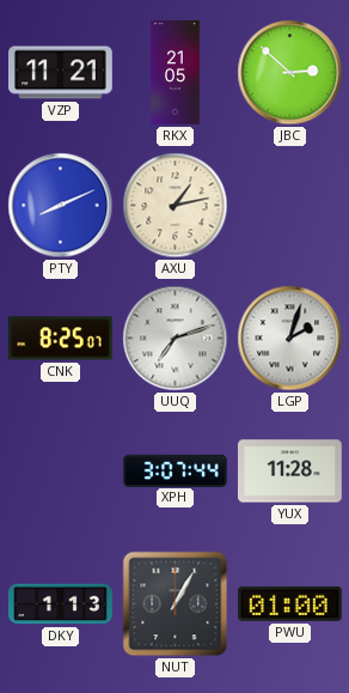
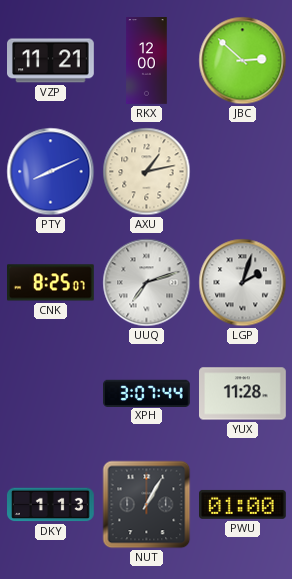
RKX: 21:05 -> 12:00 (147, 61)
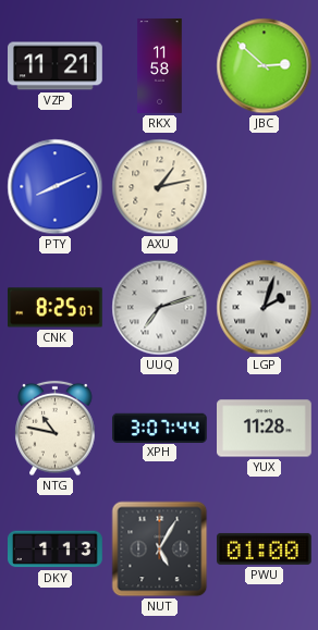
RKX: 12:00 -> 11:58 (160, 66)
NTG: none -> 10:47 (56, 429)
NUT: 1:05 -> 5:05 (160, 549)
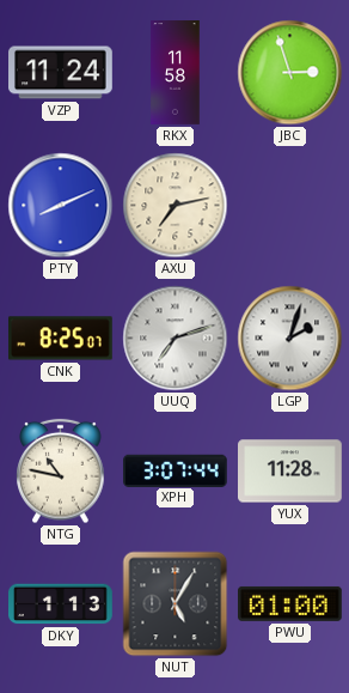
VZP: 11:21 -> 11:24 (61, 73)
JBC: 2:52 -> 2:57 (290, 73)
AXU: 1:13 -> 7:13 (176, 206)
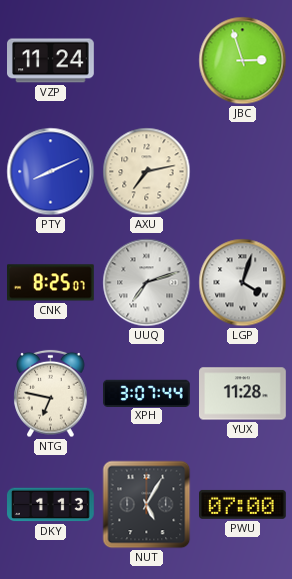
RKX: 11:58 -> none (176, 73)
LGP: 2:03 -> 4:03 (243, 283)
NTG: 10:47 -> 6:47 (51, 394)
PWU: 01:00 -> 07:00 (243, 504)
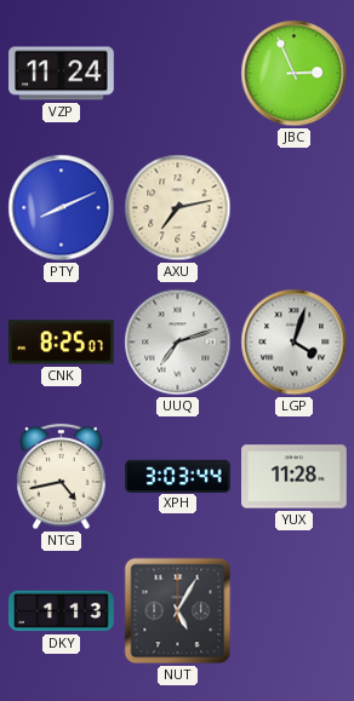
JBC: 2:57 -> 2:56 (295, 74)
NTG: 6:47 -> 4:43 (62, 477)
XPH: 3:07 -> 3:03 (178, 476)
PWU: 07:00 -> none (243, 504)
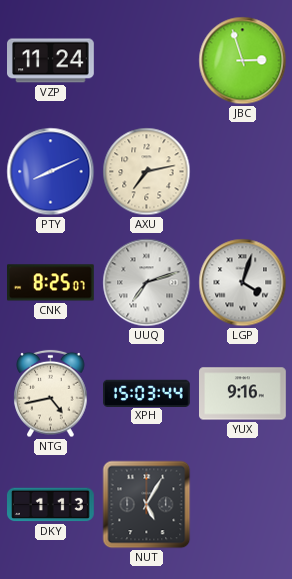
JBC: 2:56 -> 2:57 (243, 61)
XPH: 3:03 -> 15:03 (147, 393)
YUX: 11:28 -> 9:16 (243, 394)
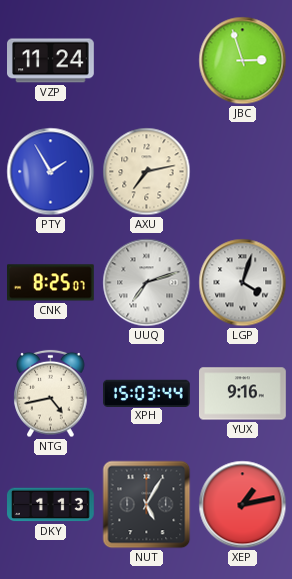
PTY: 8:11 -> 1:55 (51, 172)
XEP: none -> 1:13 (243, 505)
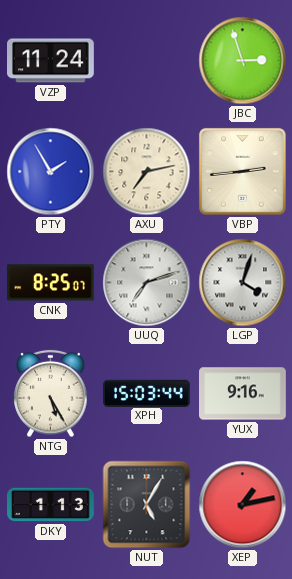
VBP: none -> 2:44 (242, 171)
NTG: 4:43 -> 5:25 (51, 394)
